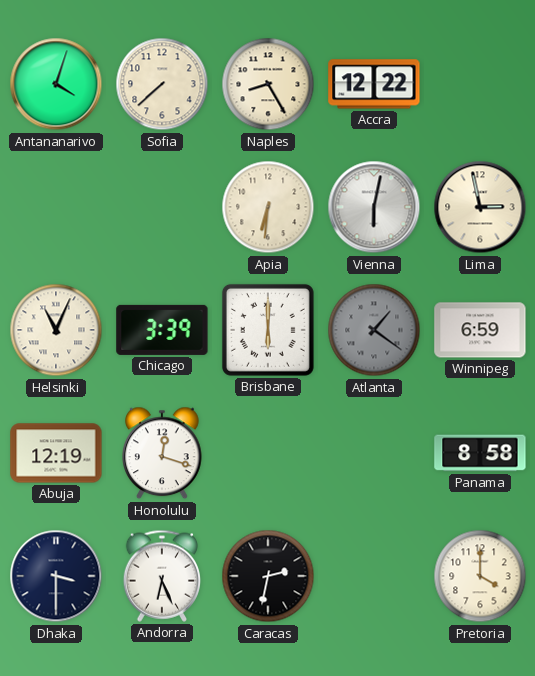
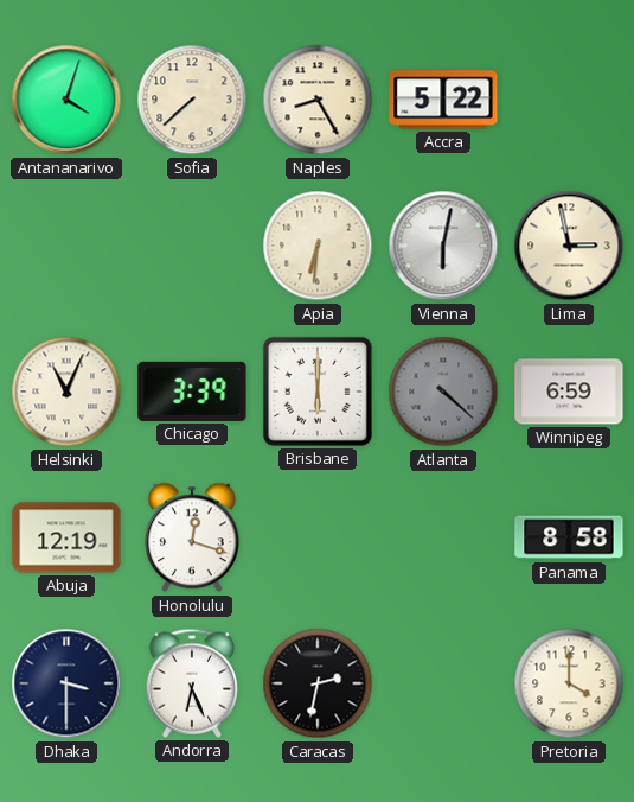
Accra: 12:22 -> 5:22 (443, 100)
Atlanta: 1:21 -> 4:22 (443, 392)
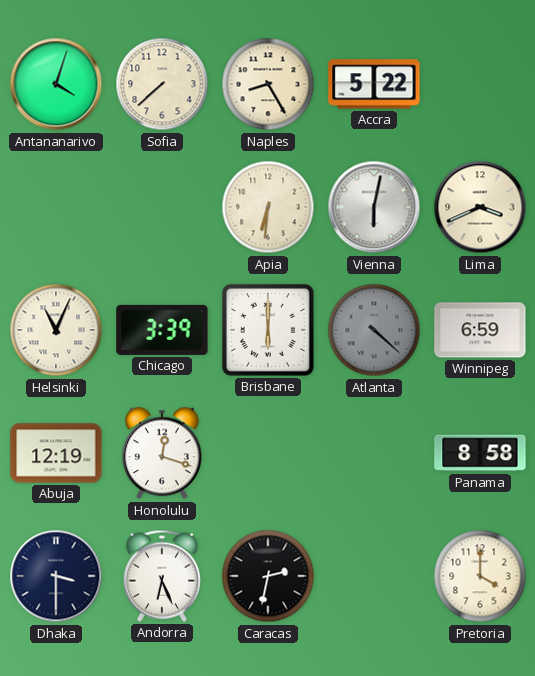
Lima: 2:58 -> 3:41 (480, 207)
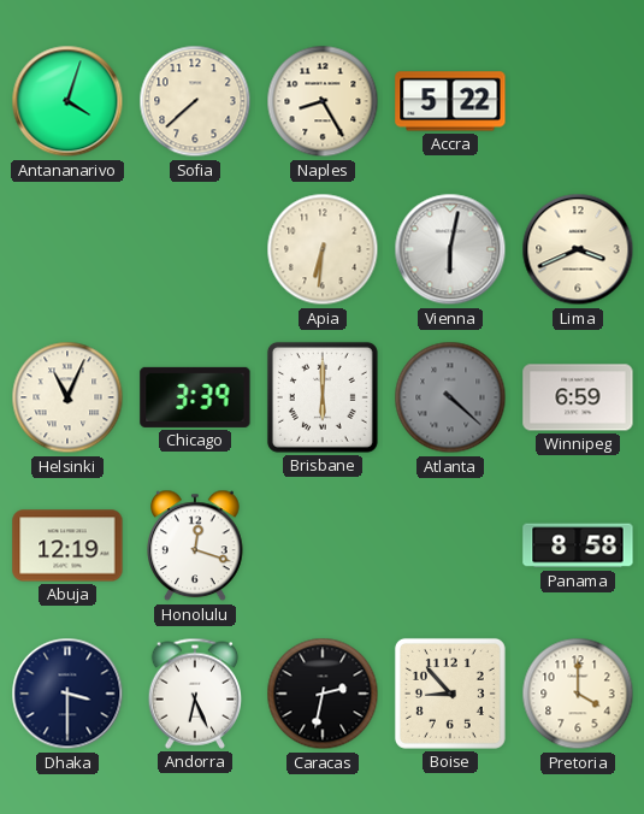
Boise: none -> 8:53 (450, 694)
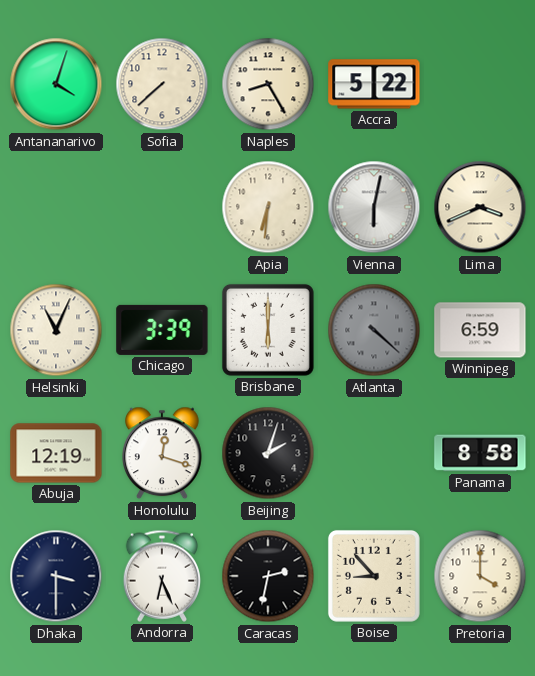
Beijing: none -> 2:03 (268, 453)
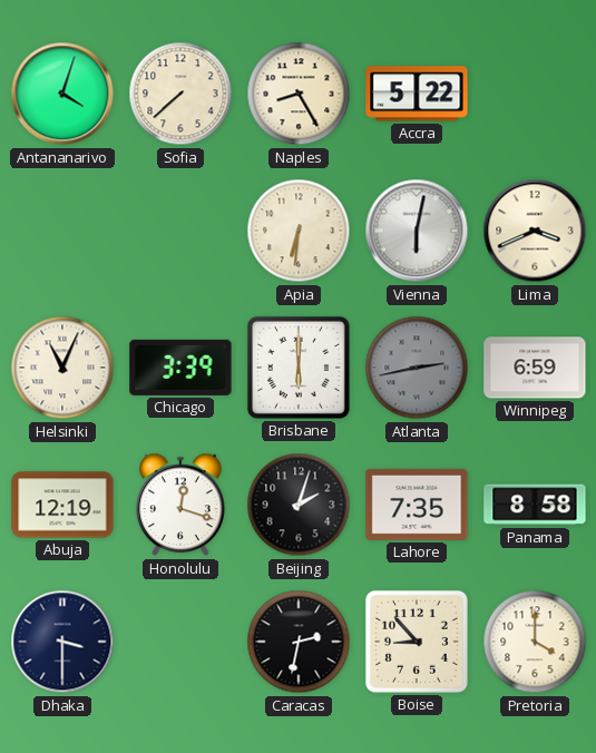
Atlanta: 4:22 -> 2:43 (417, 368)
Lahore: none -> 7:35 (417, 505)
Andorra: 6:26 -> none (161, 576)
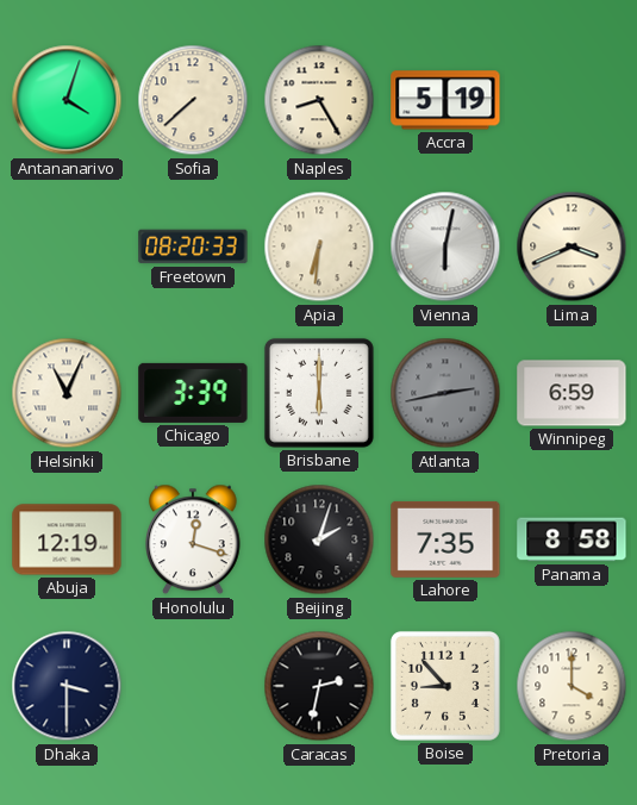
Accra: 5:22 -> 5:19 (445, 100)
Freetown: none -> 08:20 (193, 247)
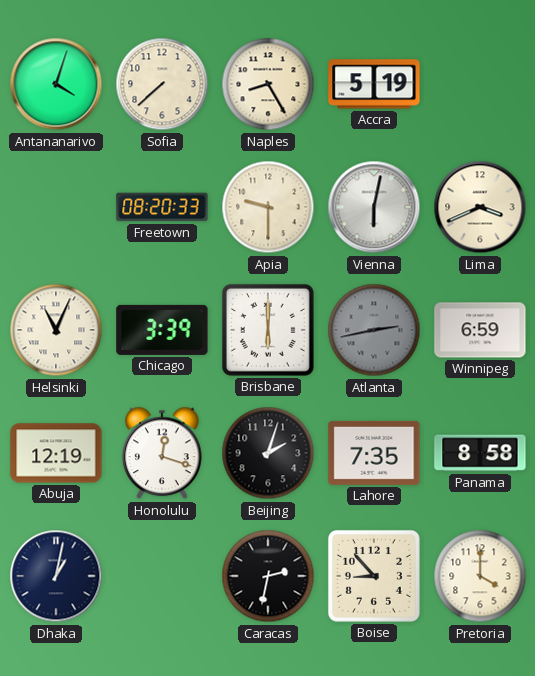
Apia: 6:31 -> 9:30 (268, 207)
Dhaka: 3:30 -> 1:02 (56, 576)
